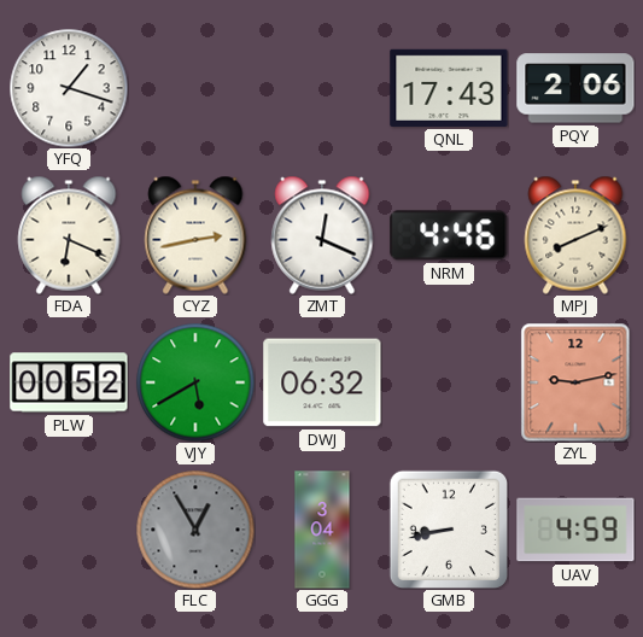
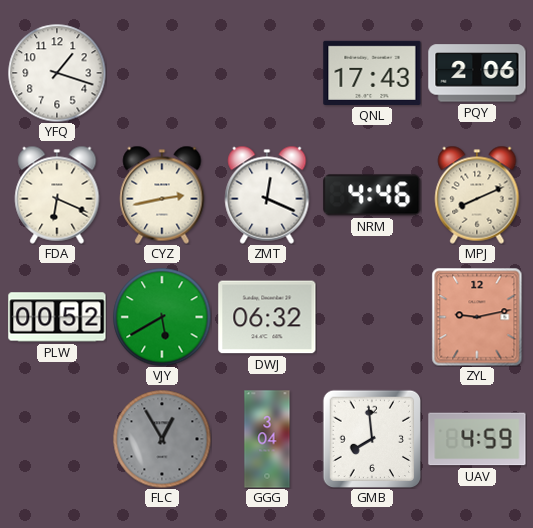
GMB: 8:43 -> 7:59 (372, 439)
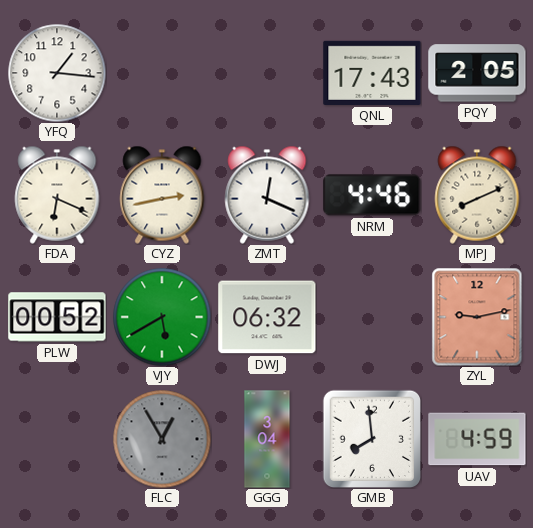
YFQ: 1:18 -> 1:16 (57, 73)
PQY: 2:06 -> 2:05 (477, 73)
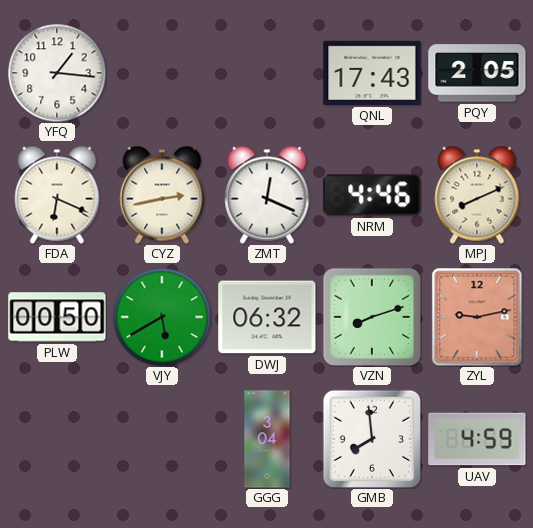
PLW: 00:52 -> 00:50 (57, 317)
VZN: none -> 8:12 (372, 317)
FLC: 12:55 -> none (162, 439)
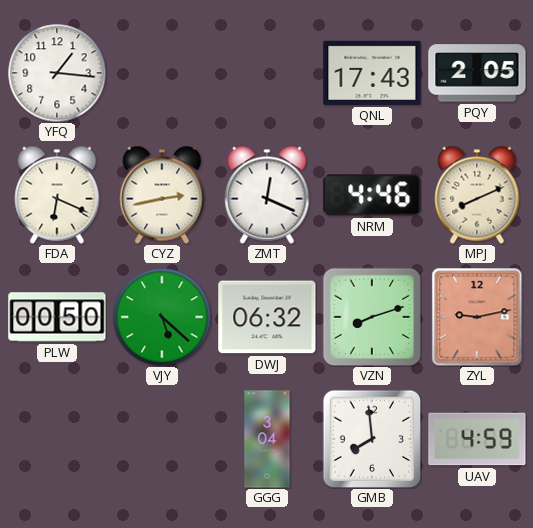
VJY: 5:40 -> 5:22 (162, 317)
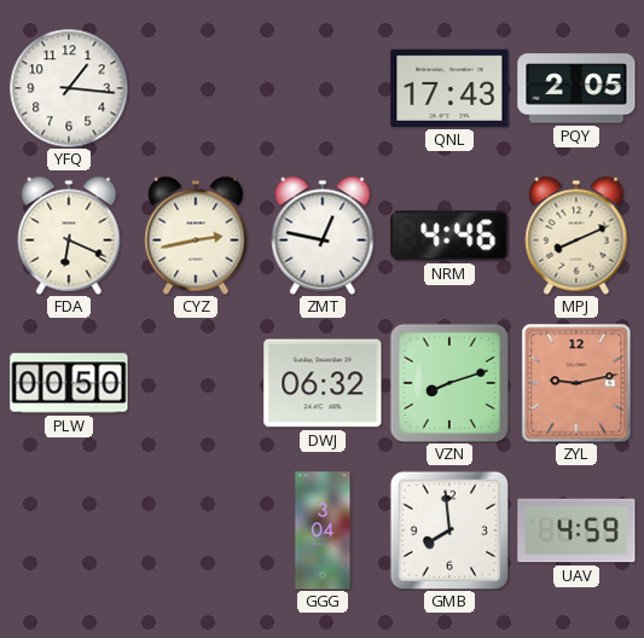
ZMT: 12:19 -> 12:47 (323, 236)
VJY: 5:22 -> none (162, 317)
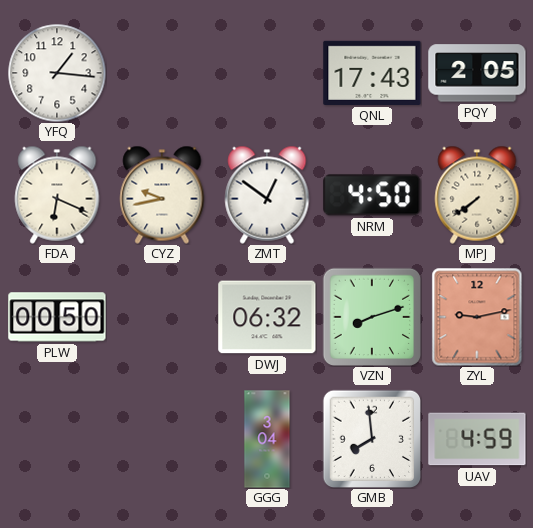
CYZ: 2:43 -> 9:43 (162, 195)
ZMT: 12:47 -> 12:51 (267, 195)
NRM: 4:46 -> 4:50 (372, 195)
MPJ: 8:11 -> 7:39 (477, 195)
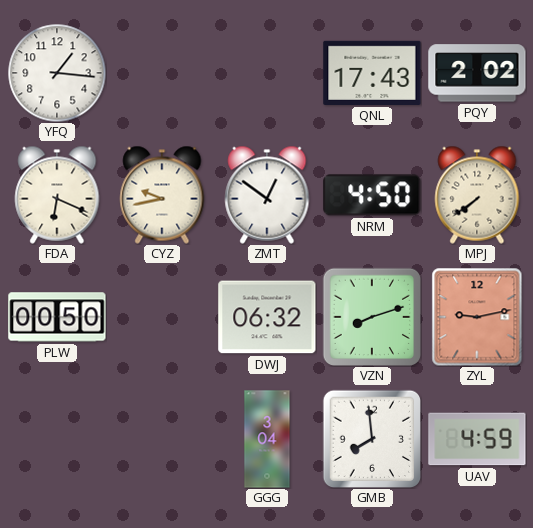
PQY: 2:05 -> 2:02 (477, 73)
